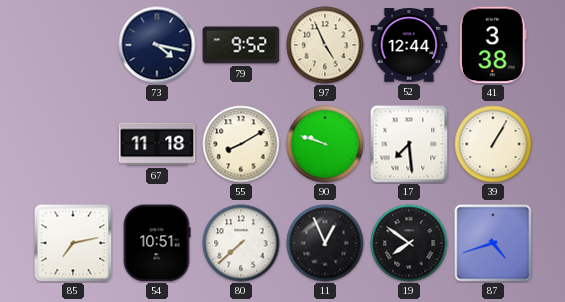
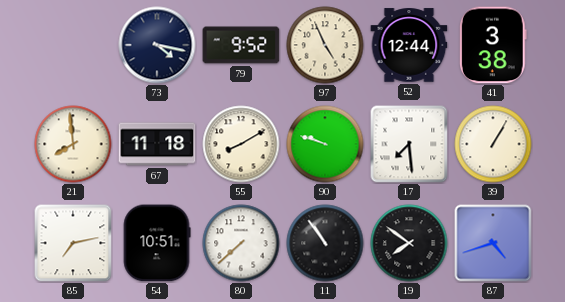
21: none -> 7:59 (73, 144)
11: 12:56 -> 10:54 (325, 243)
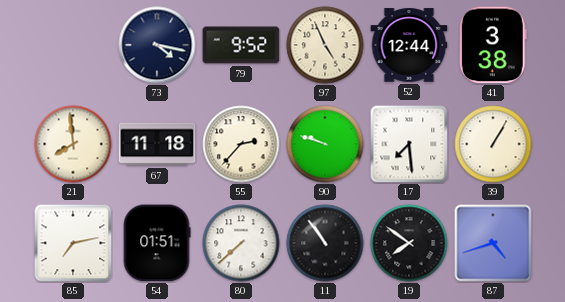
55: 8:10 -> 2:37 (241, 144)
54: 10:51 -> 01:51 (157, 243)
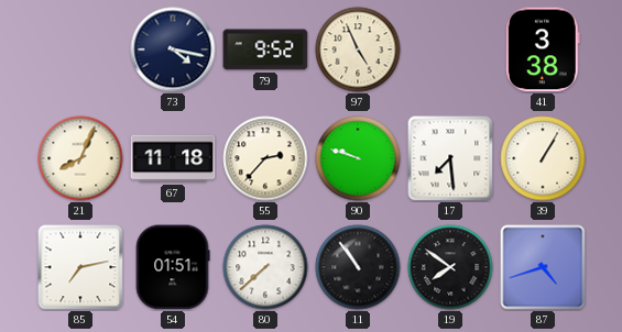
52: 12:44 -> none (409, 45)
21: 7:59 -> 8:04 (80, 158)
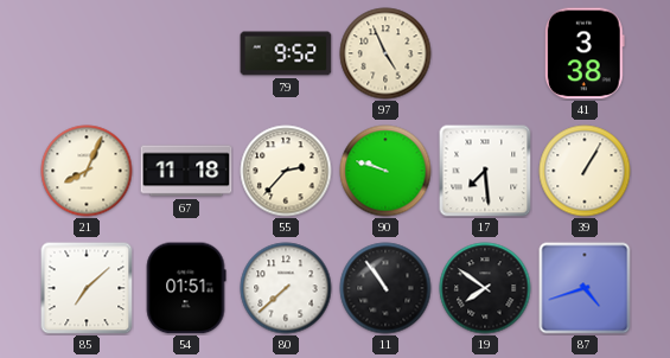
73: 4:17 -> none (173, 49)
85: 7:13 -> 7:08 (87, 288)
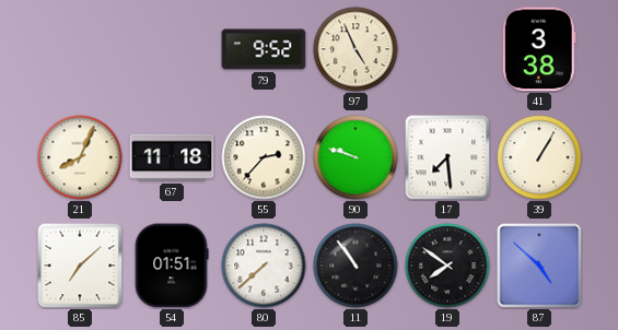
87: 4:42 -> 4:52 (539, 266)
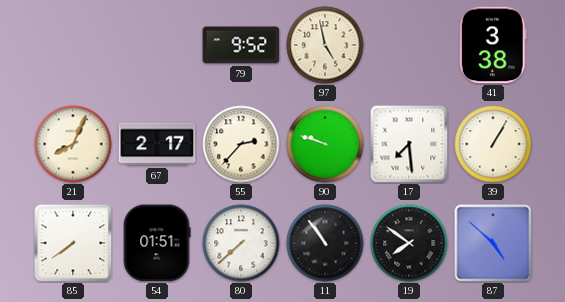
97: 4:56 -> 4:58 (325, 45)
67: 11:18 -> 2:17 (157, 144)
85: 7:08 -> 7:39 (73, 243)
